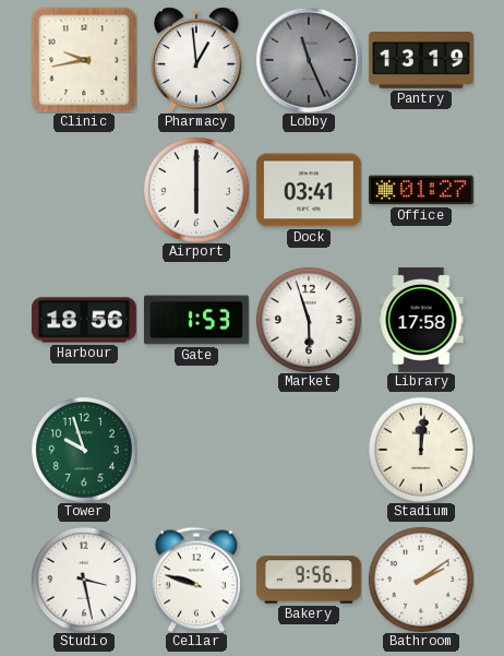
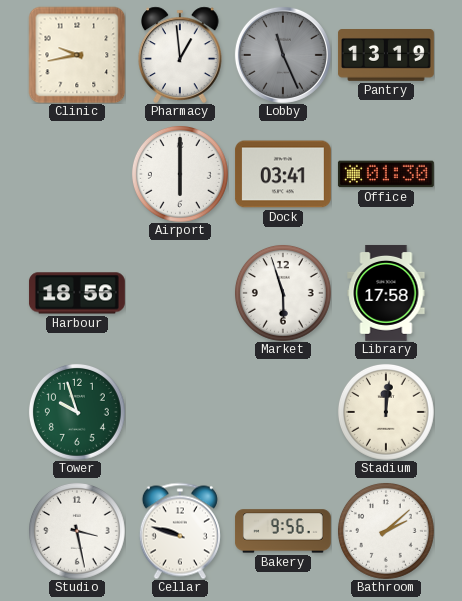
Office: 01:27 -> 01:30 (386, 174)
Gate: 1:53 -> none (196, 320)
Bathroom: 2:09 -> 2:08 (386, 531)
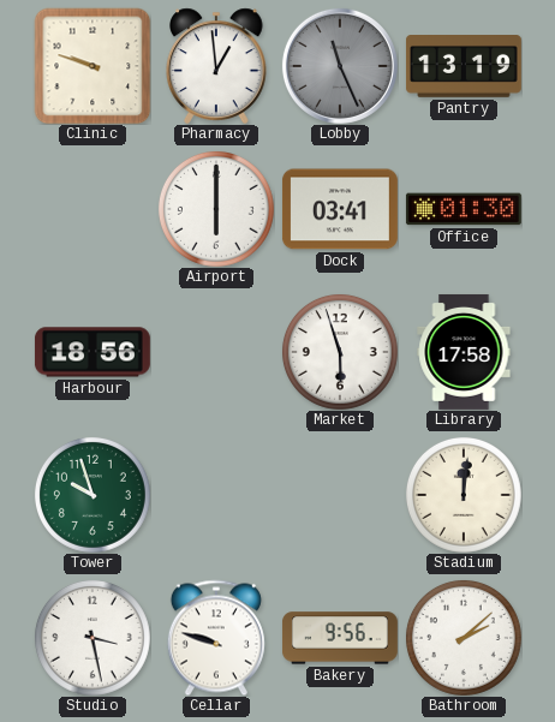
Clinic: 9:43 -> 9:48 (92, 66)
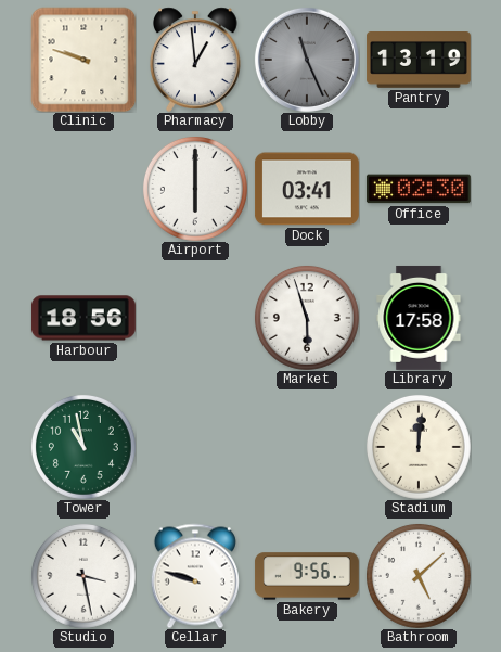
Office: 01:30 -> 02:30 (419, 189)
Tower: 9:57 -> 10:58 (83, 447)
Bathroom: 2:08 -> 5:08 (419, 576)
